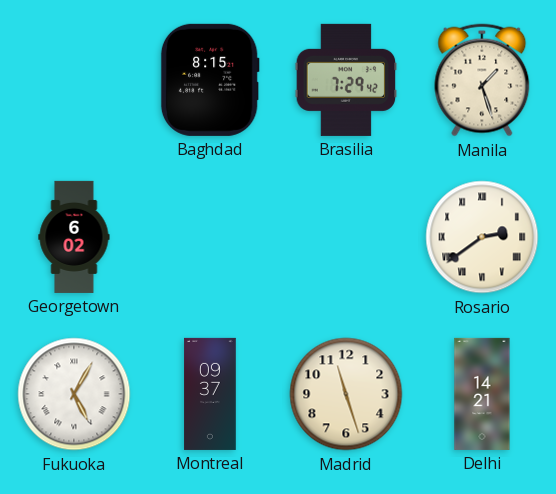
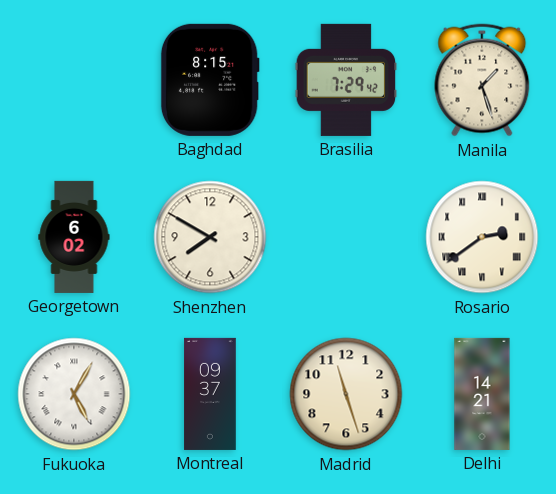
Shenzhen: none -> 7:50 (210, 237)
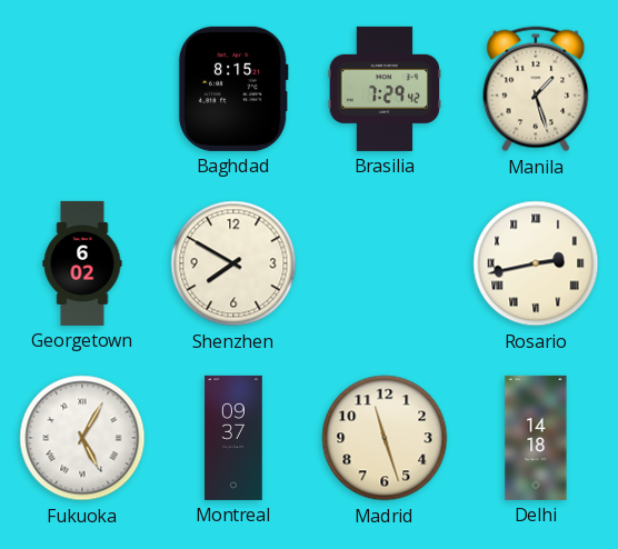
Rosario: 2:39 -> 2:43 (536, 263)
Delhi: 14:21 -> 14:18 (536, 438)
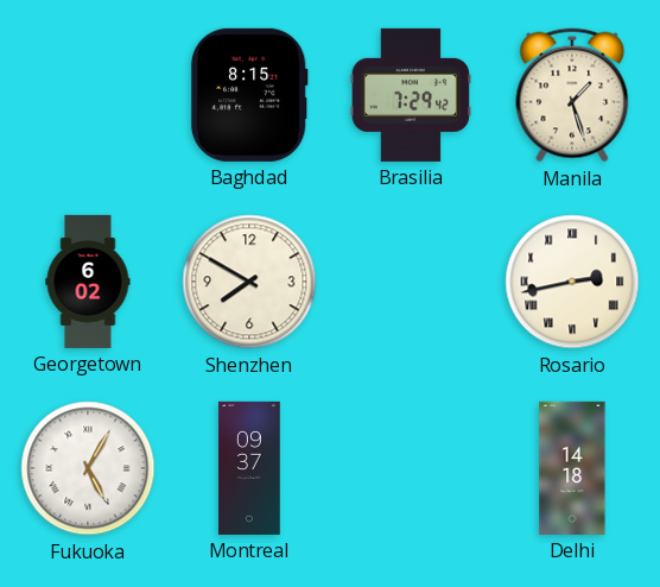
Madrid: 11:27 -> none (385, 438)
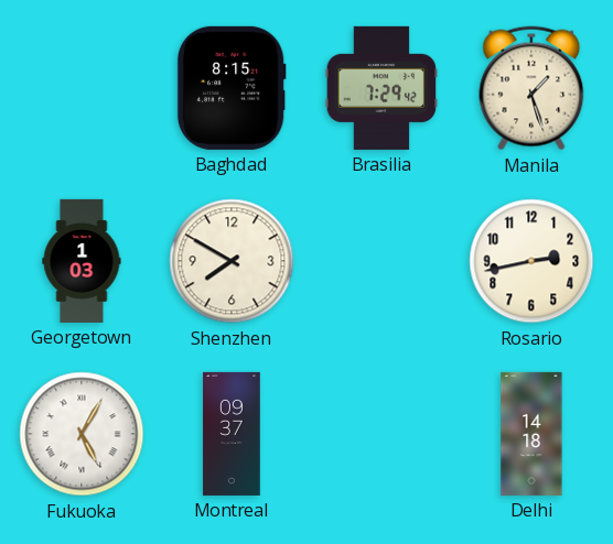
Georgetown: 6:02 -> 1:03 (82, 261)
Rosario numerals: Roman -> Arabic (531, 261)
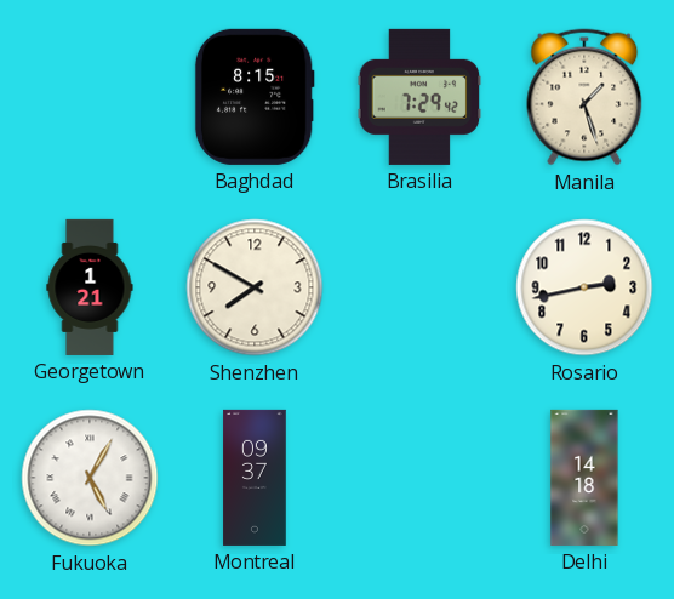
Georgetown: 1:03 -> 1:21 (90, 287)
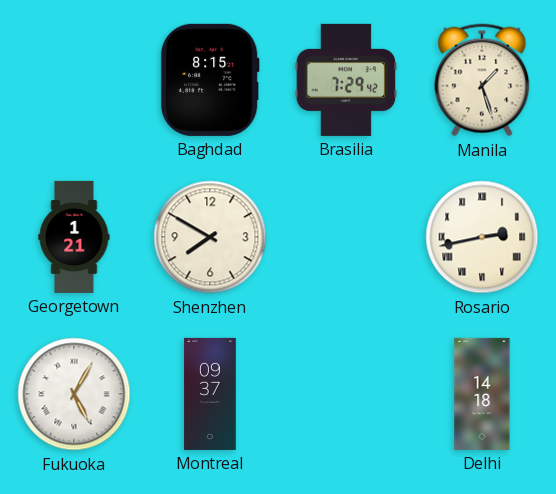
Rosario numerals: Arabic -> Roman (482, 237)
